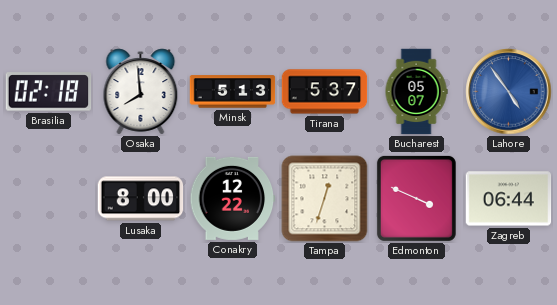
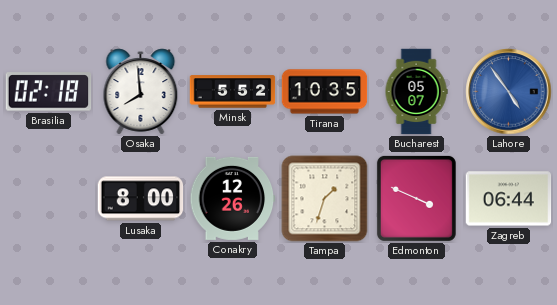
Minsk: 5:13 -> 5:52 (233, 92)
Tirana: 5:37 -> 10:35 (325, 92)
Conakry: 12:22 -> 12:26 (233, 198)
Tampa: 12:33 -> 1:33 (325, 199)
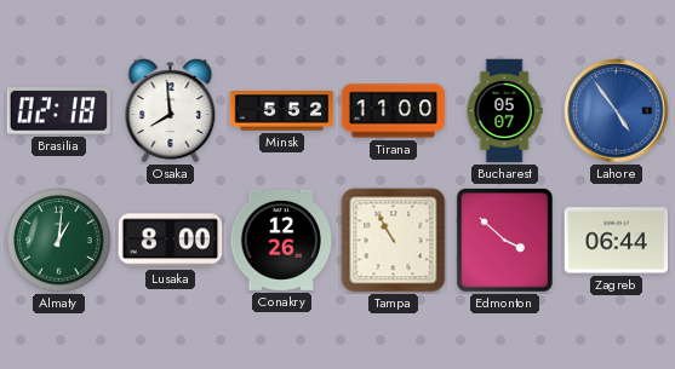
Tirana: 10:35 -> 11:00 (394, 111)
Almaty: none -> 1:01 (59, 241)
Tampa: 1:33 -> 10:55 (394, 241)
Edmonton: 3:49 -> 3:52 (504, 240)
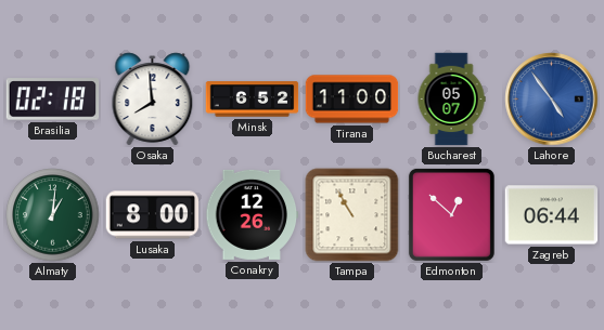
Minsk: 5:52 -> 6:52 (253, 100)
Edmonton: 3:52 -> 12:52 (451, 214)
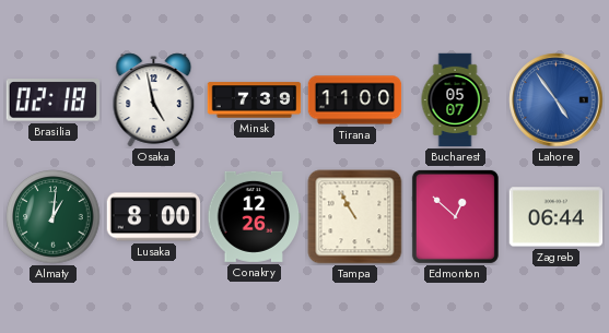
Osaka: 7:59 -> 4:58 (154, 100)
Minsk: 6:52 -> 7:39 (255, 100)
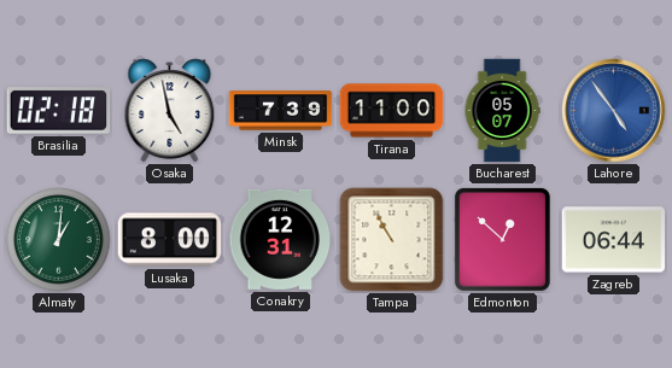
Conakry: 12:26 -> 12:31 (281, 239)
